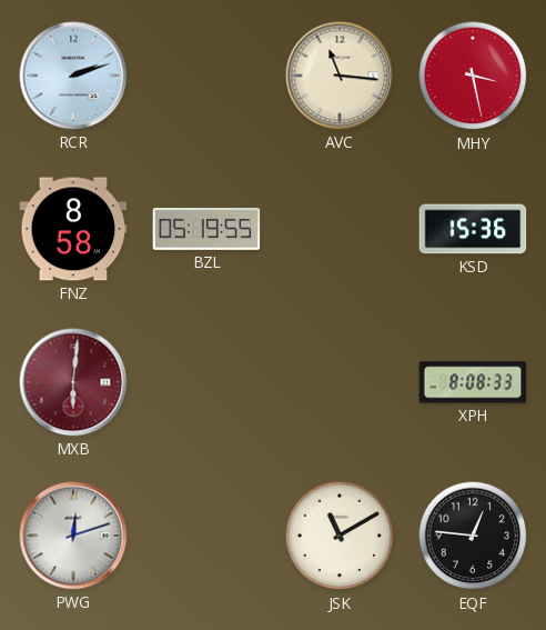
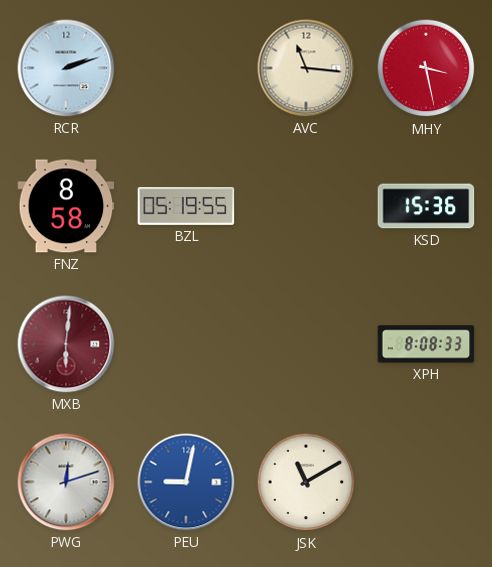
PEU: none -> 9:02 (186, 482)
EQF: 12:46 -> none (473, 536)
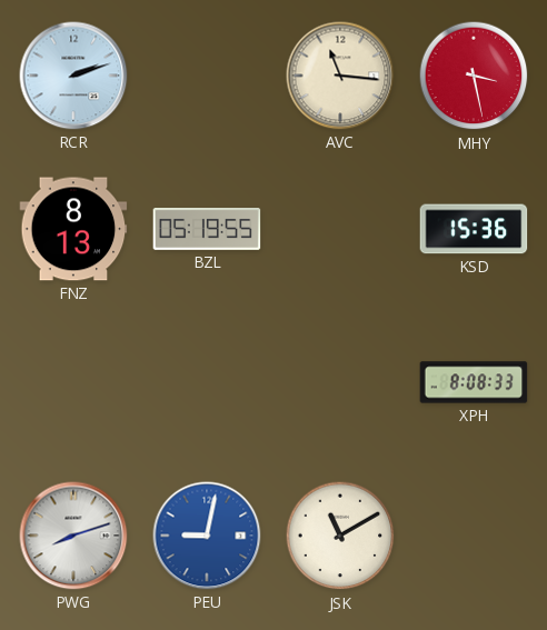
FNZ: 8:58 -> 8:13 (73, 229)
MXB: 6:01 -> none (66, 344)
PWG: 12:12 -> 8:12 (73, 536)
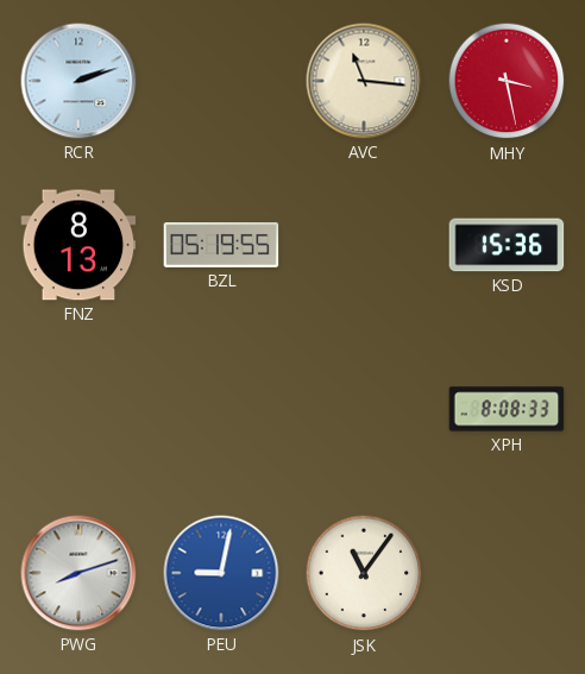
JSK: 11:10 -> 11:06 (364, 573)
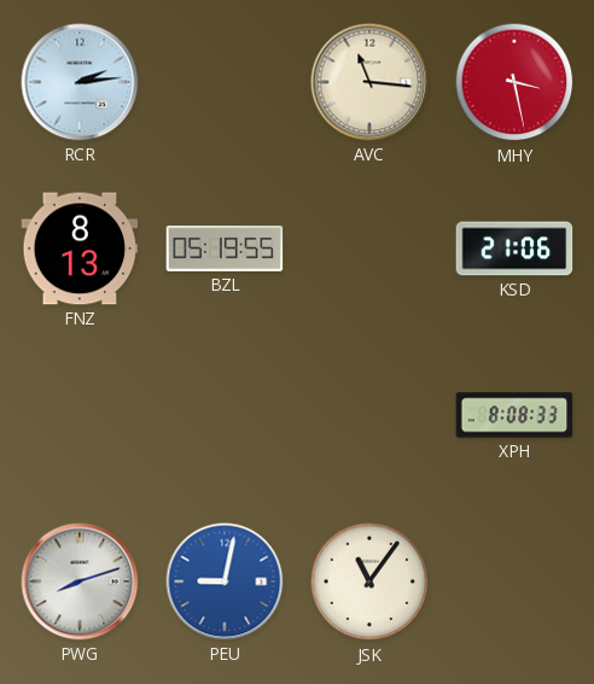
RCR: 2:12 -> 2:14 (80, 82)
KSD: 15:36 -> 21:06 (514, 249)
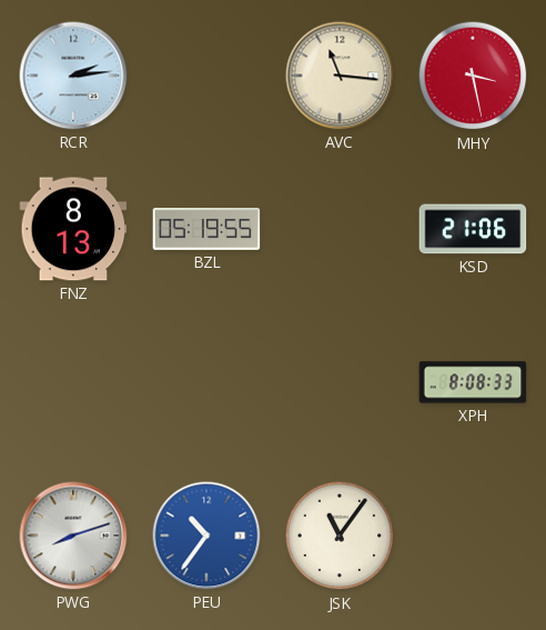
PEU: 9:02 -> 10:36 (206, 536)
